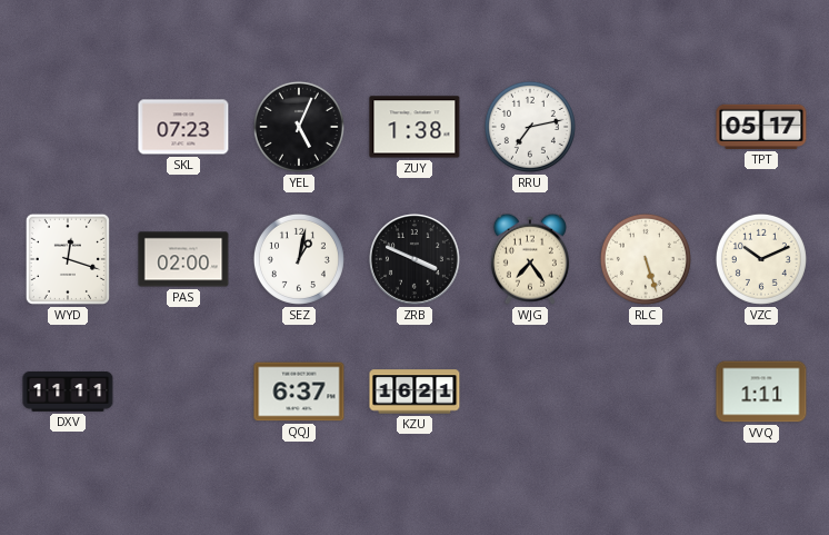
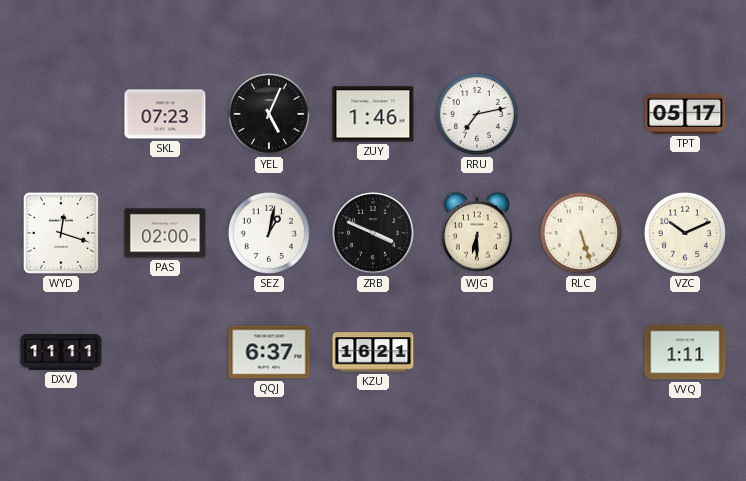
ZUY: 1:38 -> 1:46 (373, 114)
WJG: 7:24 -> 6:30 (477, 233)
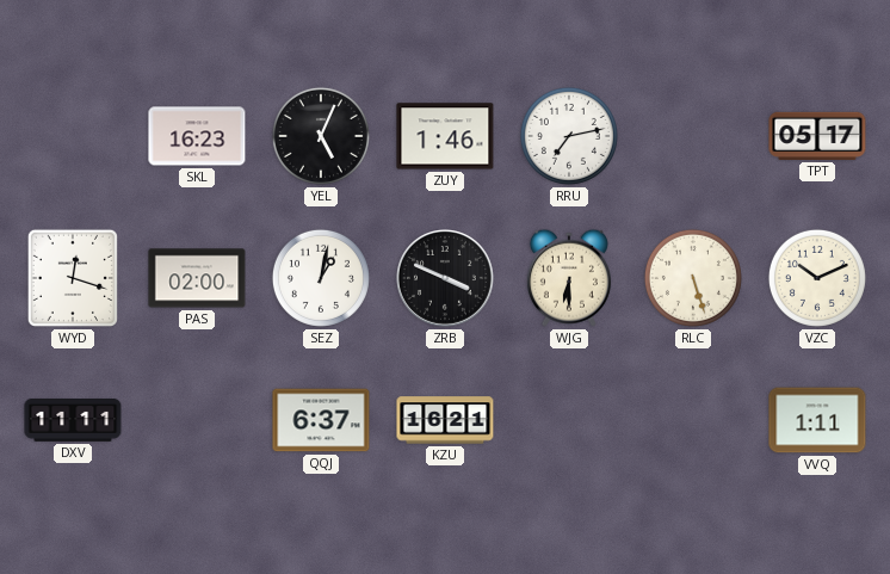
SKL: 07:23 -> 16:23 (197, 136)
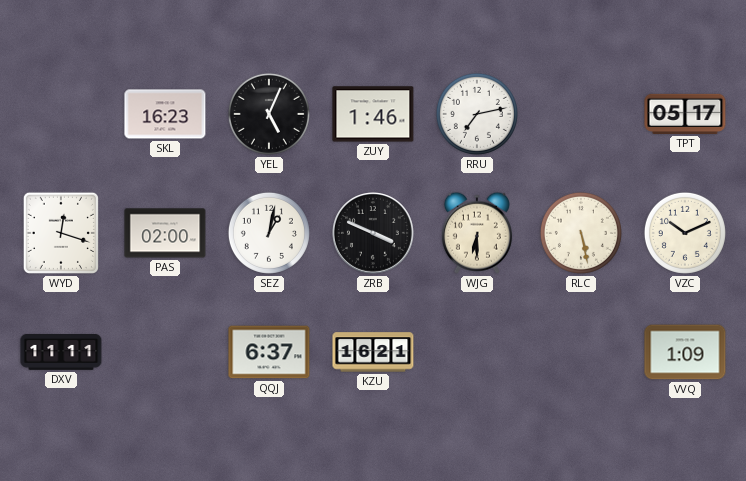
RLC: 5:27 -> 5:28 (581, 233)
VVQ: 1:11 -> 1:09 (685, 352)
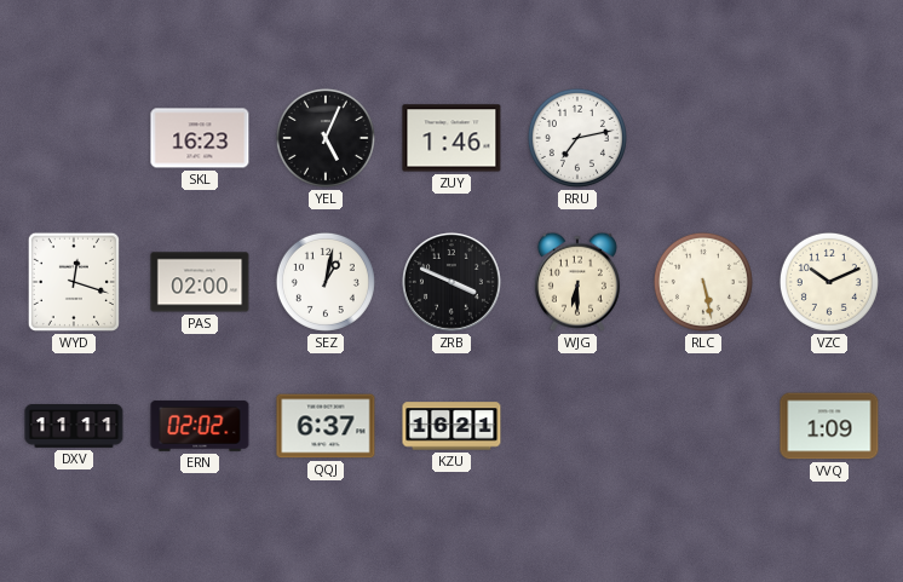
TPT: 05:17 -> none (685, 114)
ERN: none -> 02:02 (200, 426)
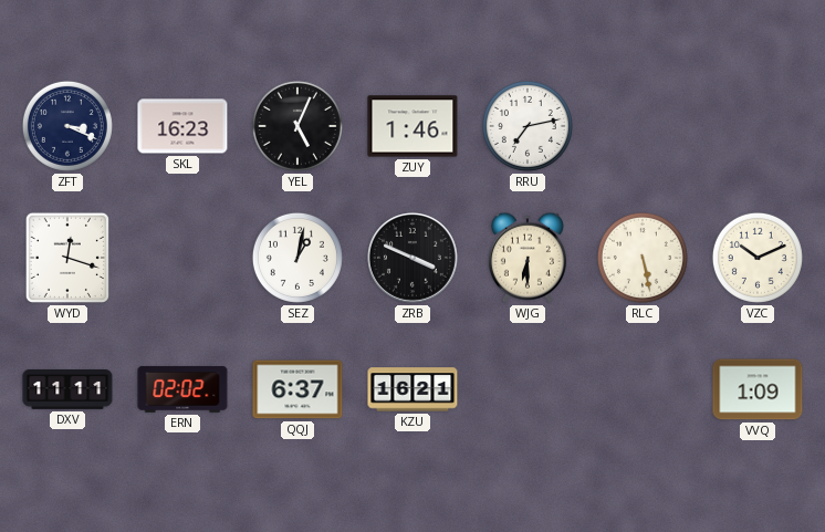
ZFT: none -> 3:19 (67, 126)
PAS: 02:00 -> none (200, 282)
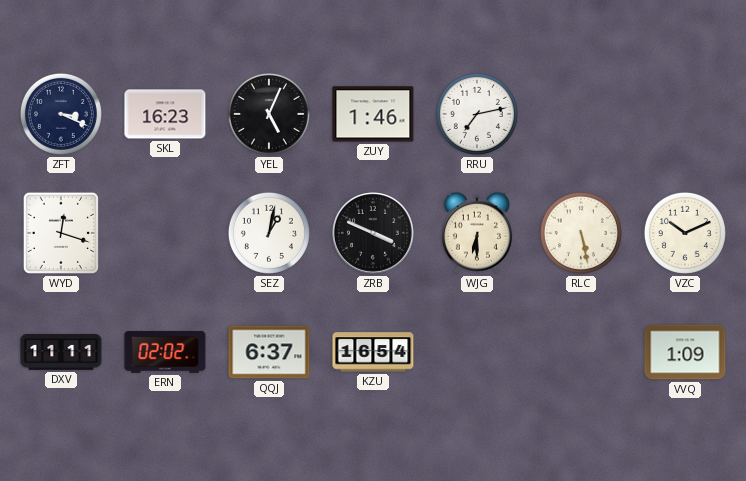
KZU: 16:21 -> 16:54 (373, 352)
